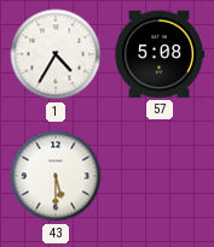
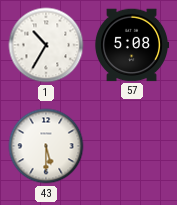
1: 4:35 -> 10:35 (46, 45)
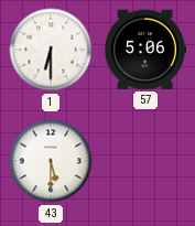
1: 10:35 -> 6:30 (51, 50)
57: 5:08 -> 5:06 (145, 50)
